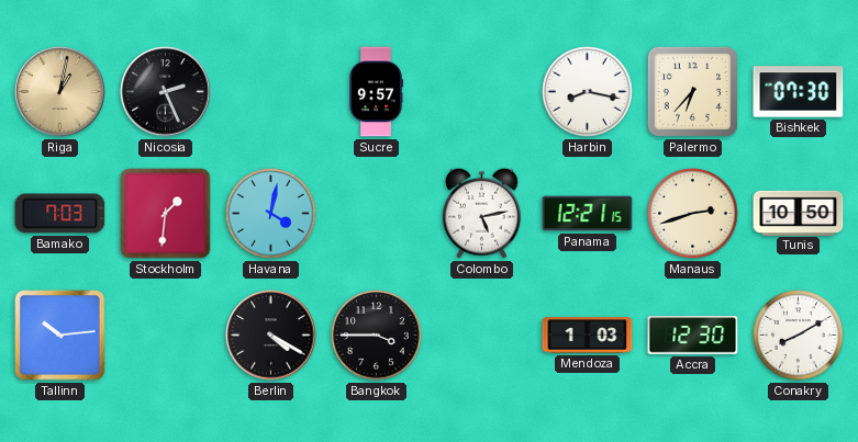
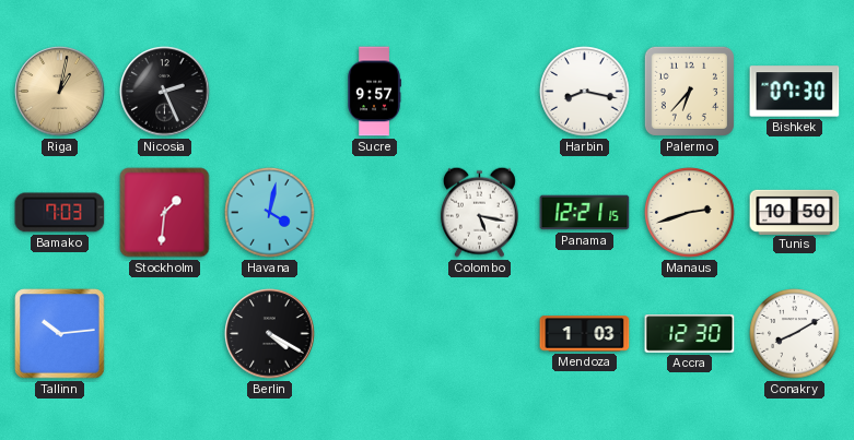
Colombo: 5:13 -> 5:17 (479, 212)
Bangkok: 3:45 -> none (377, 336)
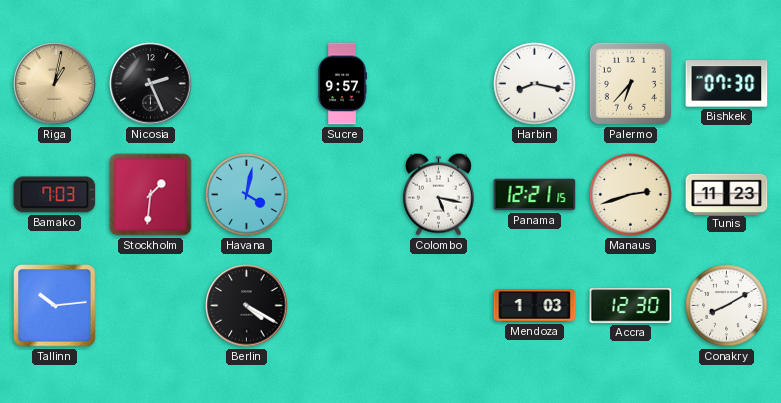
Tunis: 10:50 -> 11:23 (727, 194)
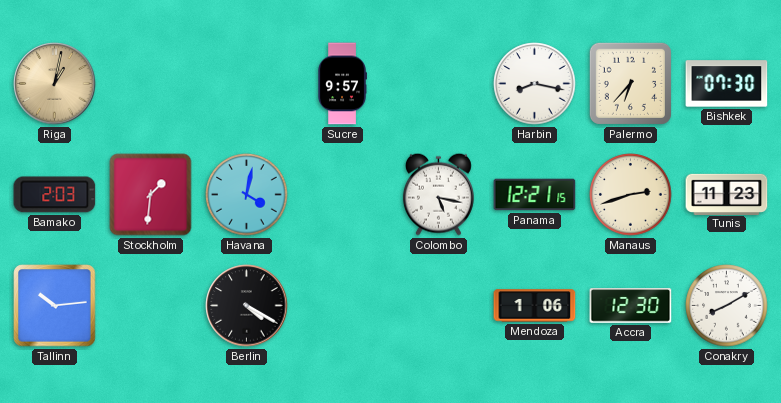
Nicosia: 2:26 -> none (151, 84)
Bamako: 7:03 -> 2:03 (55, 195)
Mendoza: 1:03 -> 1:06 (535, 306)
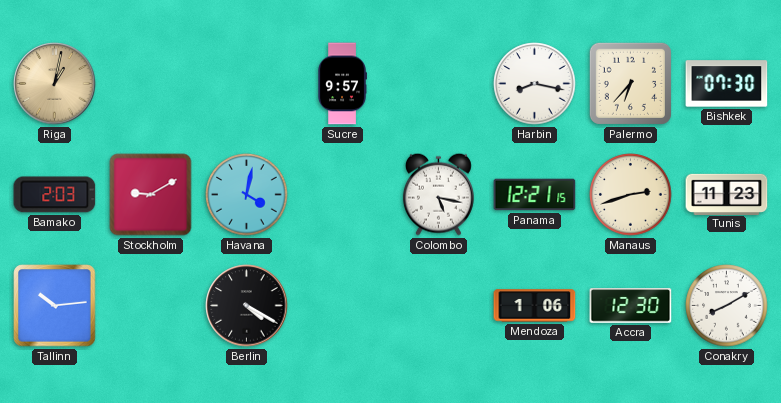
Stockholm: 1:31 -> 9:10 (151, 195)
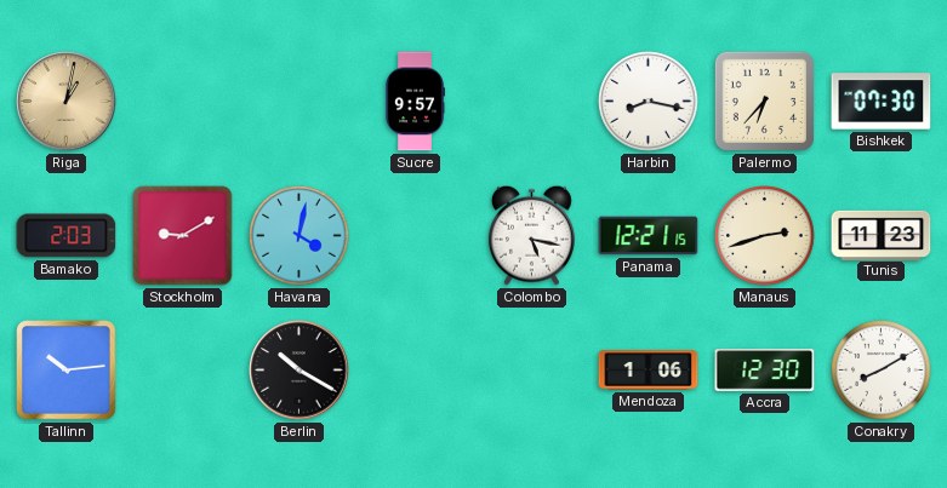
Berlin: 4:20 -> 10:20 (299, 371)
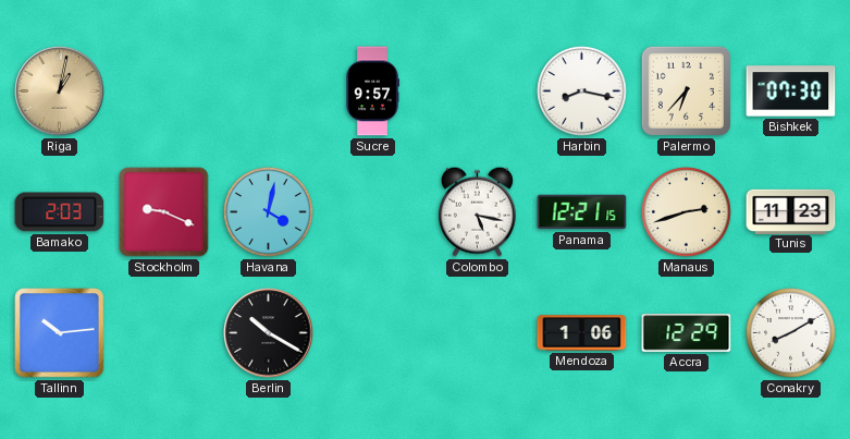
Stockholm: 9:10 -> 9:19 (164, 212)
Accra: 12:30 -> 12:29 (687, 333)
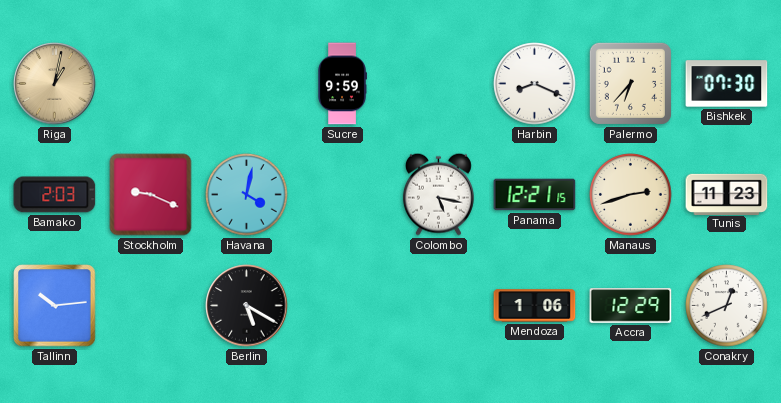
Sucre: 9:57 -> 9:59 (342, 84)
Harbin: 8:17 -> 8:19 (535, 84)
Berlin: 10:20 -> 5:20 (247, 306)
Conakry: 8:10 -> 12:41 (727, 306)
